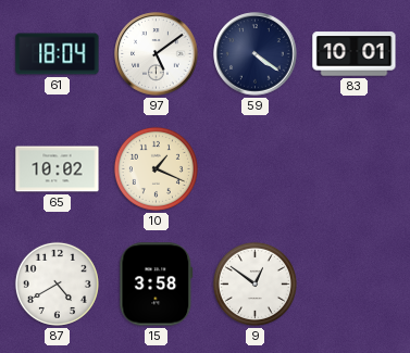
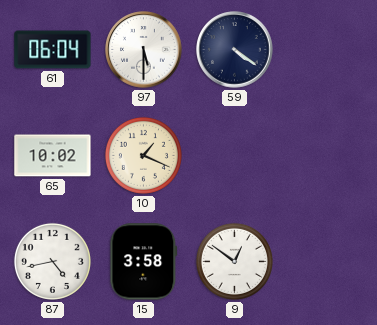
61: 18:04 -> 06:04 (53, 50)
97: 5:09 -> 5:30 (144, 50)
83: 10:01 -> none (355, 54)
87: 4:40 -> 4:43 (52, 261)
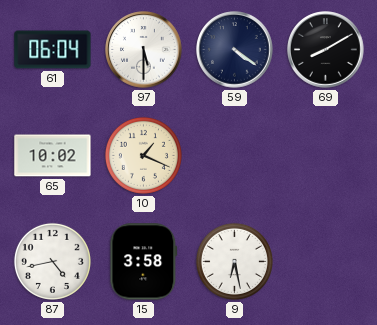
69: none -> 8:10 (326, 50)
9: 12:51 -> 6:28 (234, 261)
